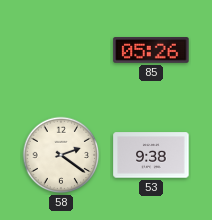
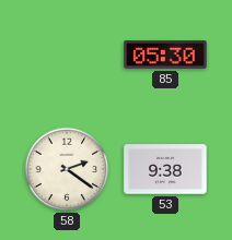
85: 05:26 -> 05:30 (165, 55)
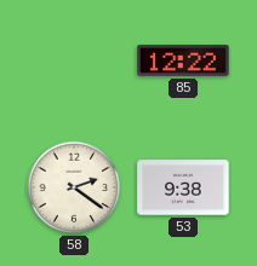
85: 05:30 -> 12:22 (183, 60)
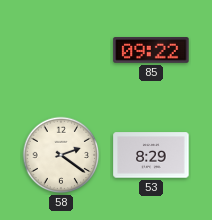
85: 12:22 -> 09:22 (151, 50)
53: 9:38 -> 8:29 (151, 155)
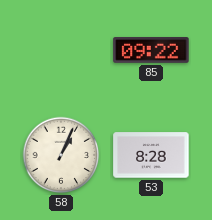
58: 2:21 -> 1:04 (61, 155)
53: 8:29 -> 8:28 (151, 155)
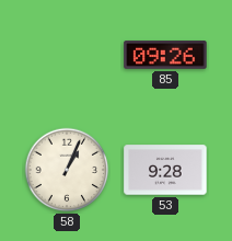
85: 09:22 -> 09:26 (165, 55)
53: 8:28 -> 9:28 (165, 170)
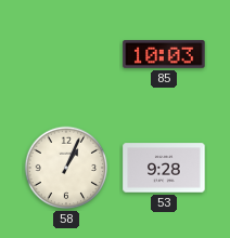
85: 09:26 -> 10:03 (164, 54)
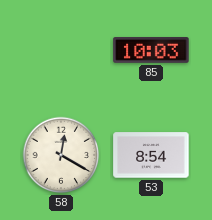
58: 1:04 -> 12:20 (61, 155)
53: 9:28 -> 8:54 (151, 155)
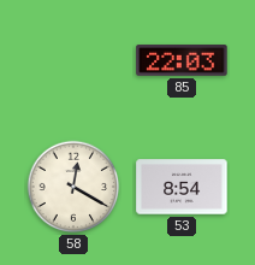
85: 10:03 -> 22:03 (182, 60)
